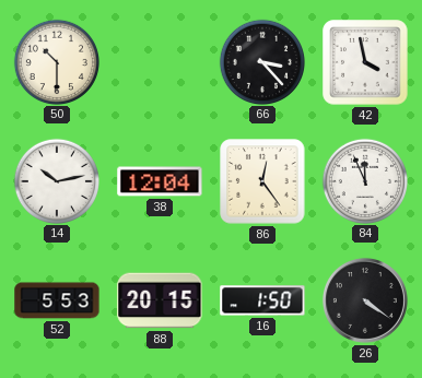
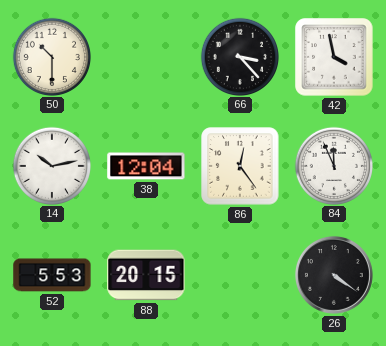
16: 1:50 -> none (262, 300)
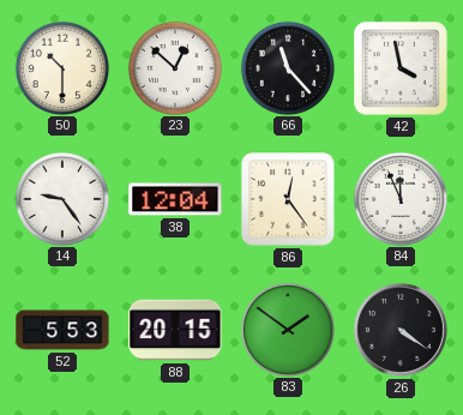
23: none -> 12:52 (174, 67)
66: 3:23 -> 11:23 (287, 67)
14: 10:13 -> 9:24 (61, 198)
83: none -> 1:51 (287, 329)
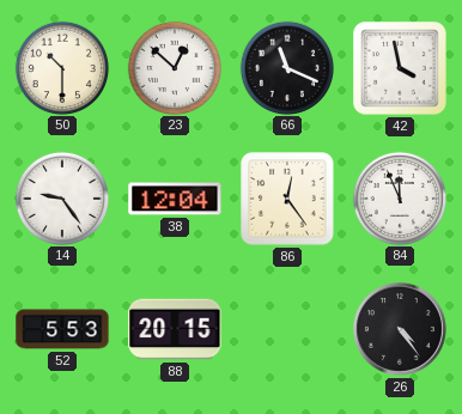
66: 11:23 -> 11:19 (286, 67)
83: 1:51 -> none (287, 329)
26: 4:21 -> 4:24 (400, 329)
